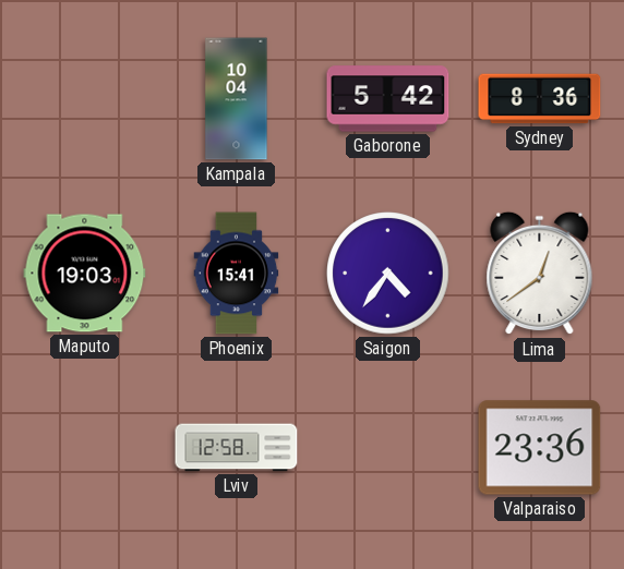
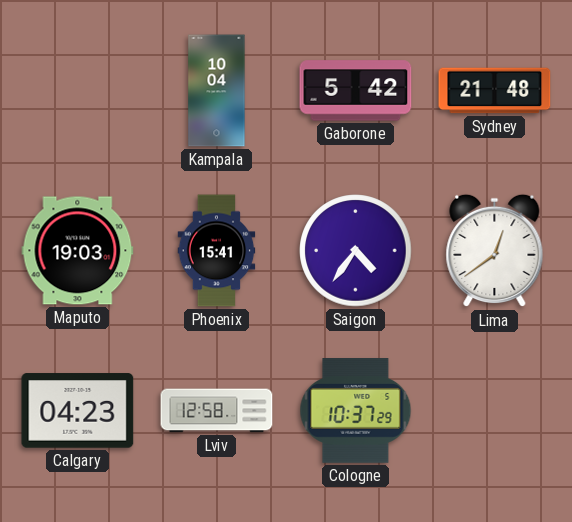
Sydney: 8:36 -> 21:48 (495, 91)
Calgary: none -> 04:23 (78, 411)
Cologne: none -> 10:37 (356, 411)
Valparaiso: 23:36 -> none (540, 448)
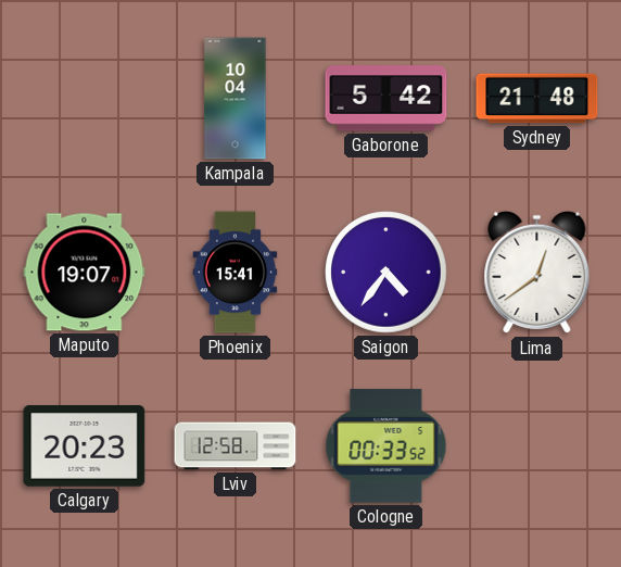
Maputo: 19:03 -> 19:07 (85, 273)
Calgary: 04:23 -> 20:23 (85, 446)
Cologne: 10:37 -> 00:33 (386, 446)
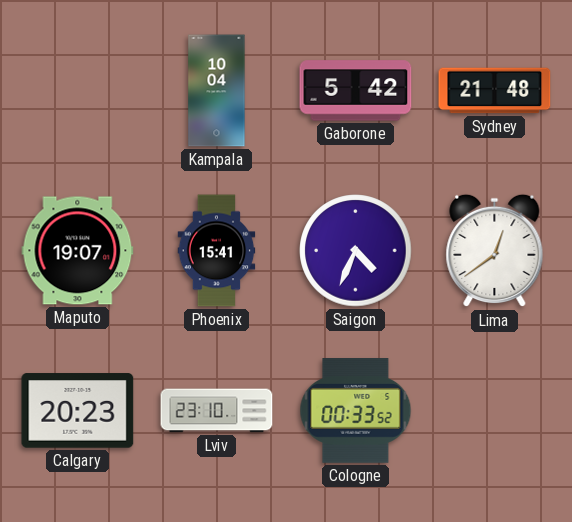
Saigon: 4:36 -> 4:34 (356, 251)
Lviv: 12:58 -> 23:10 (217, 411)
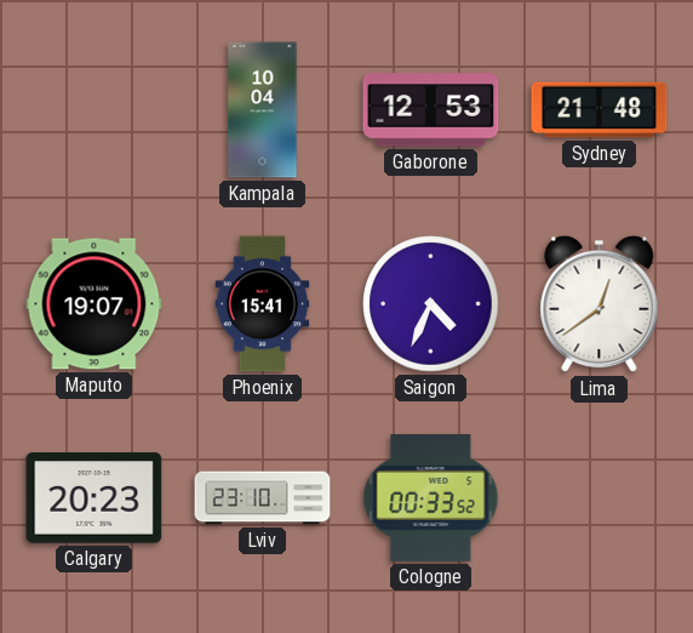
Gaborone: 5:42 -> 12:53 (431, 110)
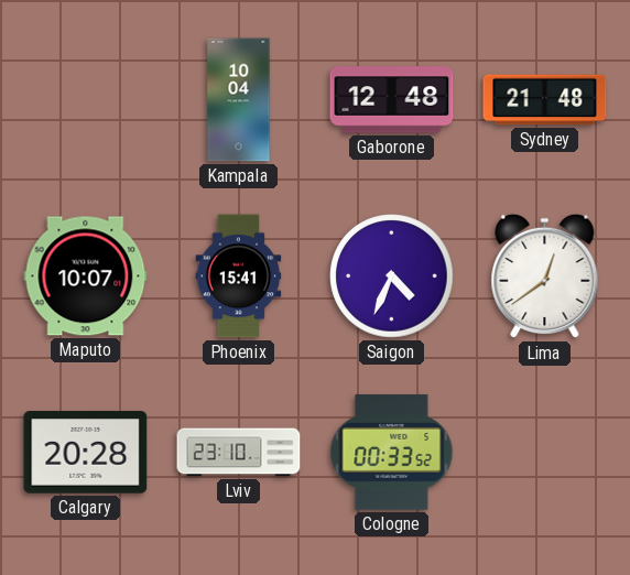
Gaborone: 12:53 -> 12:48 (392, 100)
Maputo: 19:07 -> 10:07 (86, 276)
Calgary: 20:23 -> 20:28 (86, 453)
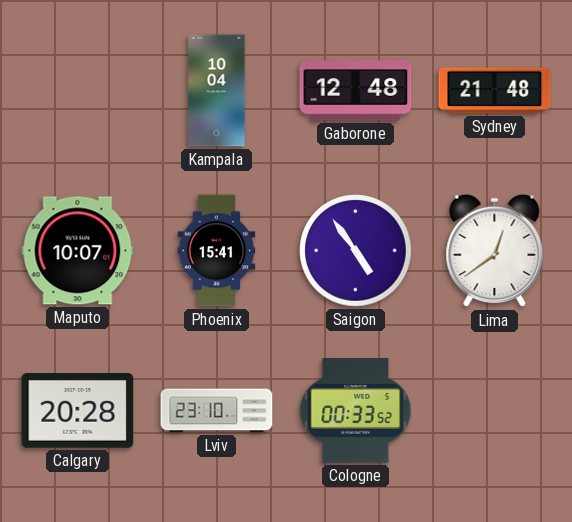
Saigon: 4:34 -> 4:54 (356, 251)
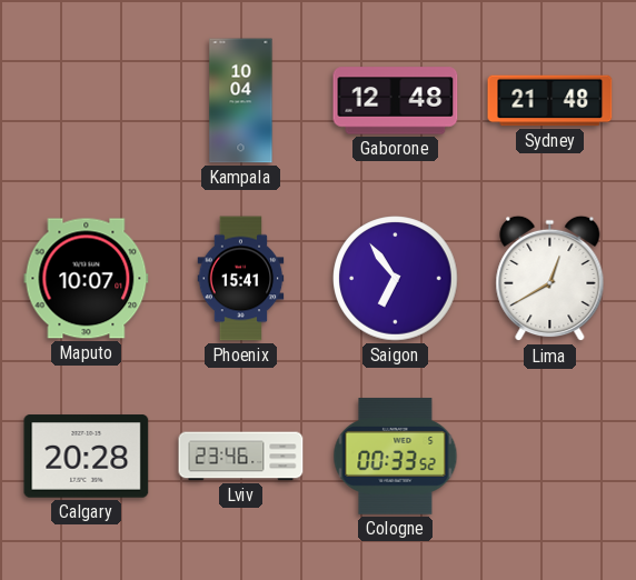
Saigon: 4:54 -> 6:54 (396, 279)
Lima: 12:39 -> 12:40 (550, 279)
Lviv: 23:10 -> 23:46 (241, 457)
